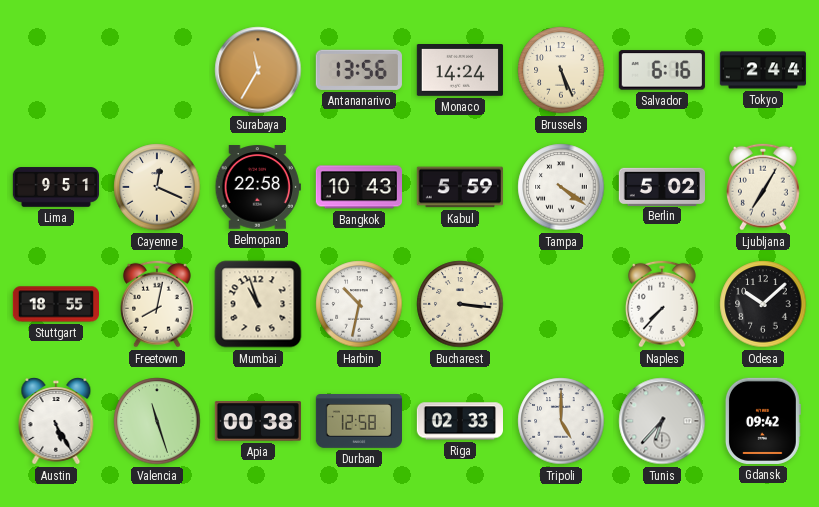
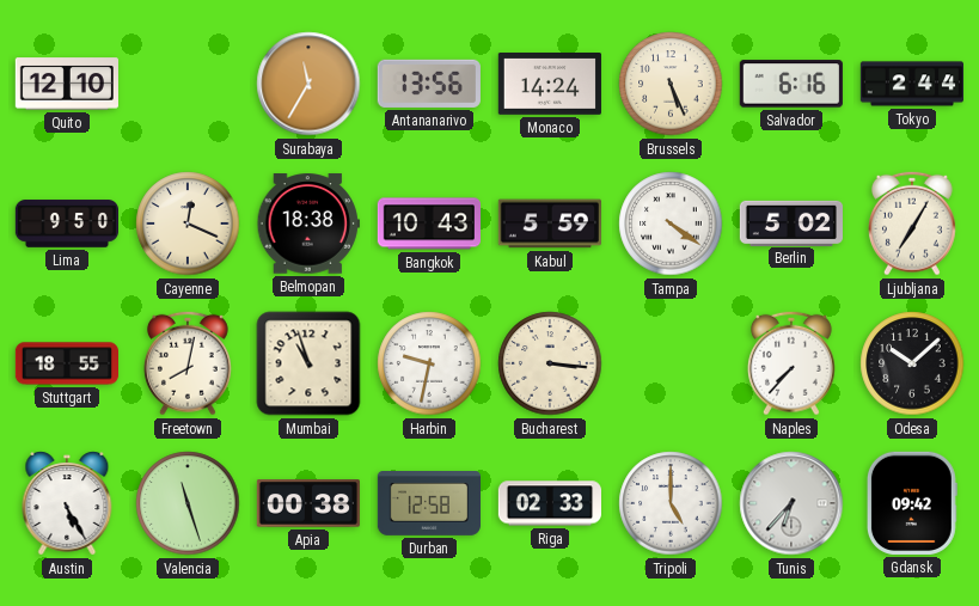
Quito: none -> 12:10 (67, 84)
Lima: 9:51 -> 9:50 (66, 224)
Belmopan: 22:58 -> 18:38 (308, 224)
Harbin: 10:32 -> 9:32 (429, 363)
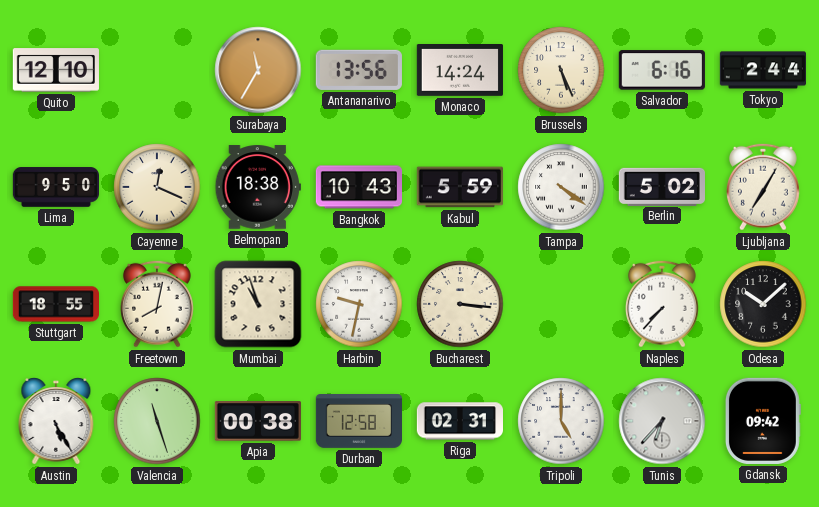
Riga: 02:33 -> 02:31 (459, 421)
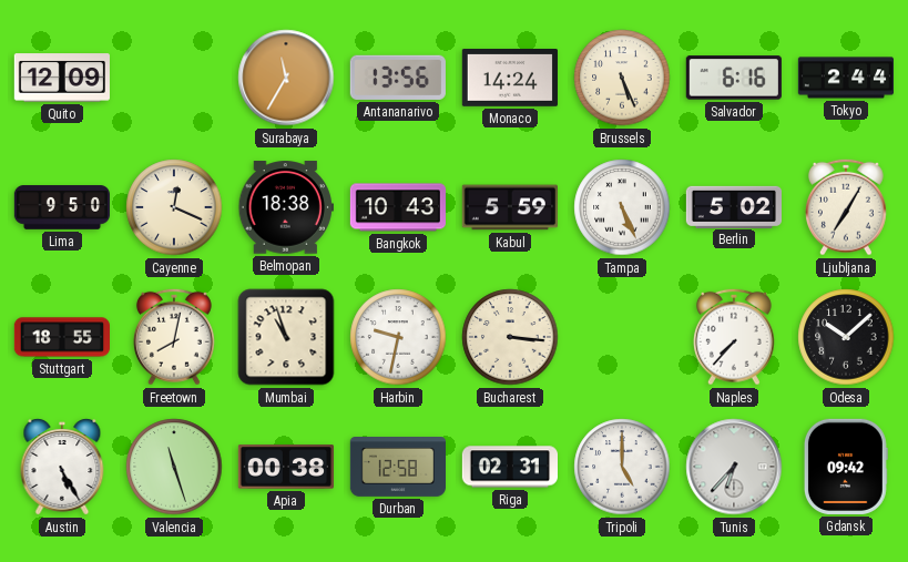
Quito: 12:10 -> 12:09 (62, 78)
Tampa: 4:21 -> 5:26 (622, 207)
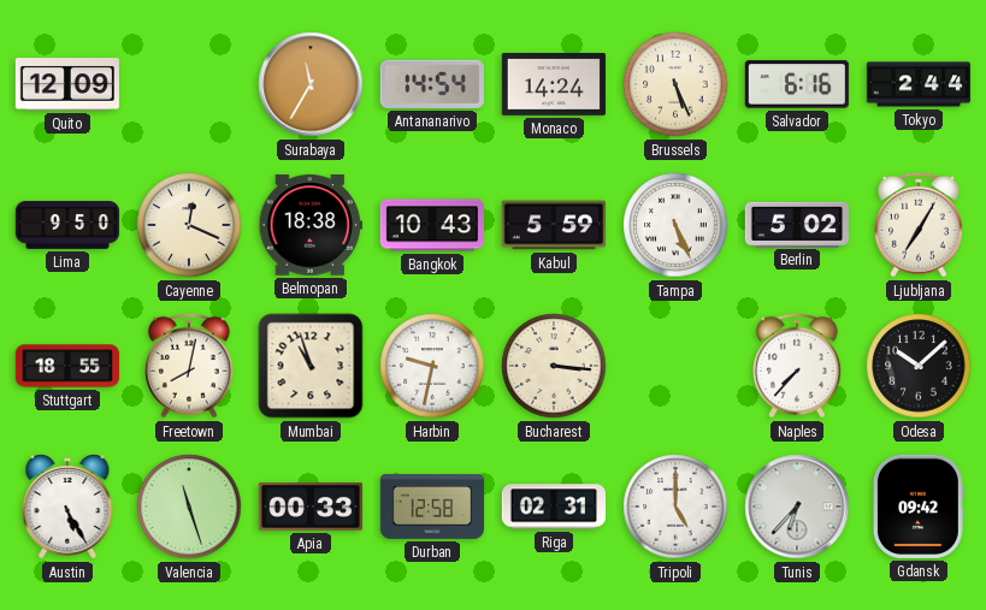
Antananarivo: 13:56 -> 14:54 (432, 84)
Apia: 00:38 -> 00:33 (309, 507)
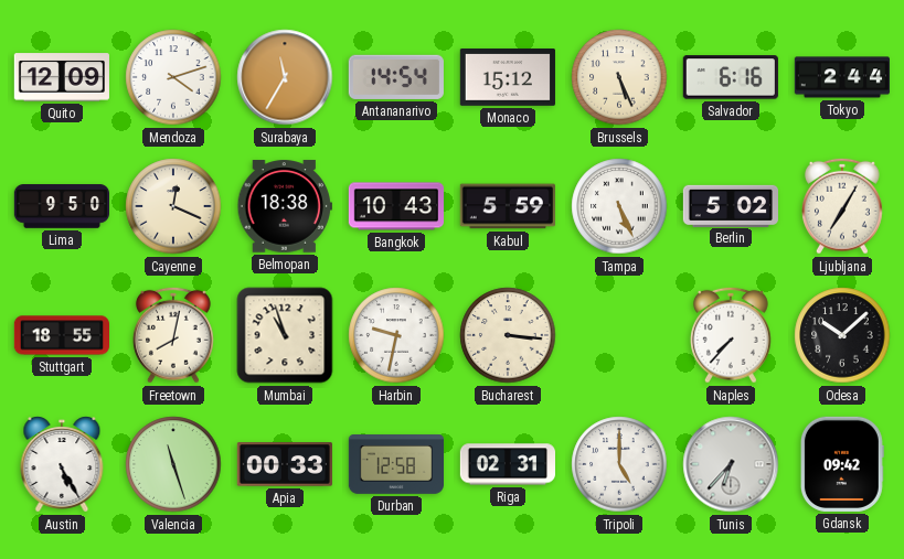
Mendoza: none -> 4:12 (173, 77)
Monaco: 14:24 -> 15:12 (508, 78)
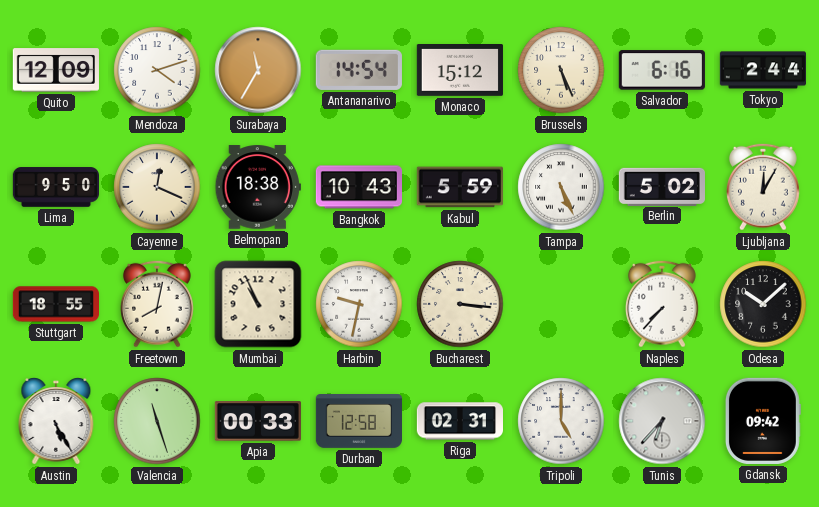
Ljubljana: 7:05 -> 12:05 (763, 187)
Mumbai: 10:57 -> 10:56 (258, 304)
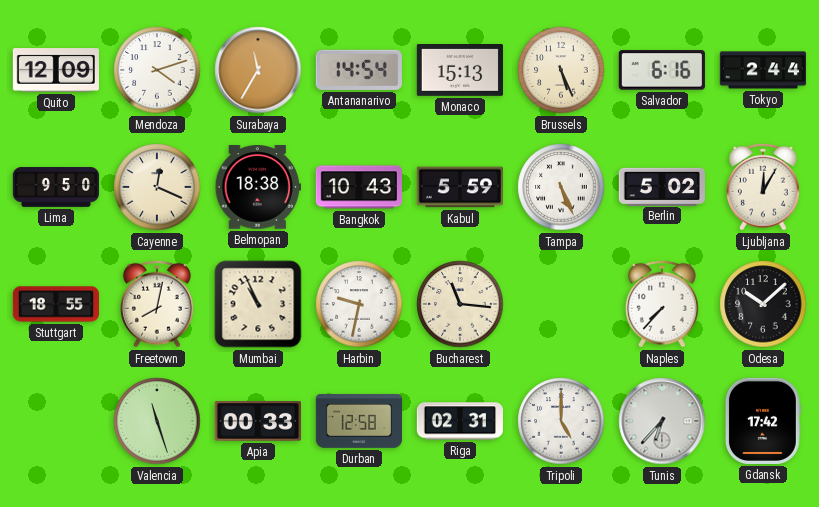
Monaco: 15:12 -> 15:13 (460, 71)
Bucharest: 3:16 -> 11:16 (460, 304)
Austin: 5:25 -> none (56, 421)
Gdansk: 09:42 -> 17:42 (763, 421)
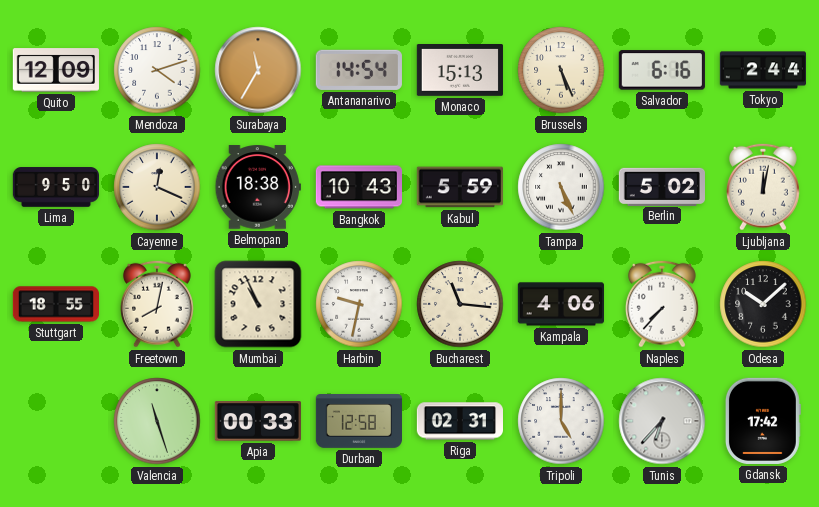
Ljubljana: 12:05 -> 12:02 (763, 187)
Kampala: none -> 4:06 (561, 304)
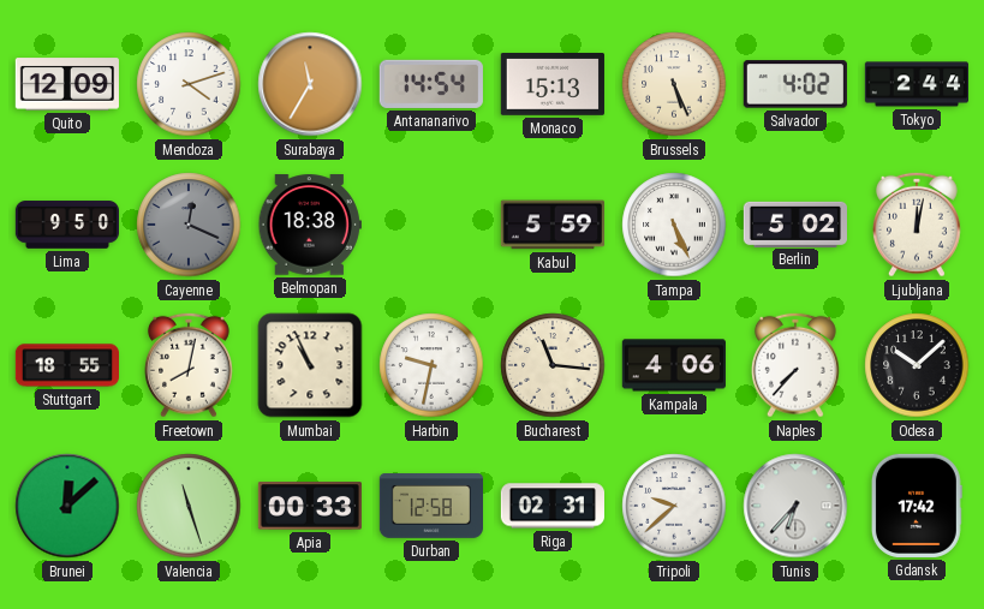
Salvador: 6:16 -> 4:02 (795, 84)
Cayenne dial: cream -> grey (189, 225)
Bangkok: 10:43 -> none (358, 187)
Brunei: none -> 12:08 (67, 506)
Tripoli: 5:00 -> 9:38 (674, 506)
